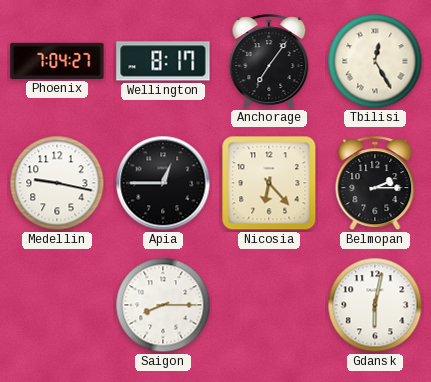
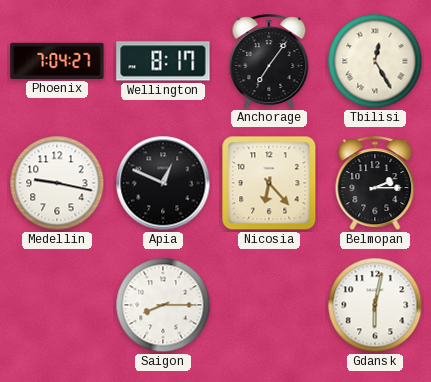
Apia: 12:45 -> 12:49 (163, 183)
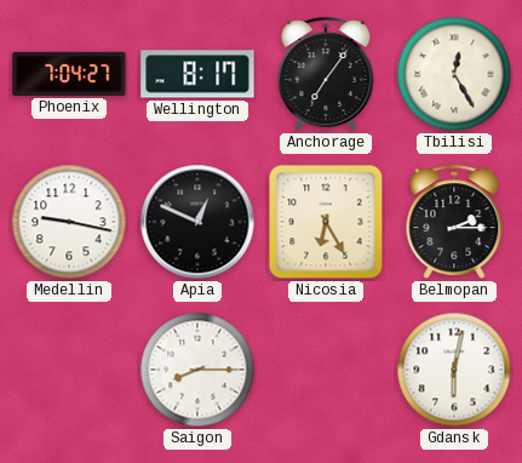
Nicosia: 6:23 -> 6:25 (326, 222)
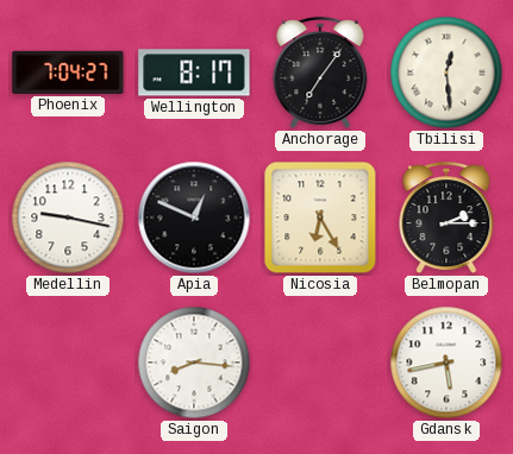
Tbilisi: 12:25 -> 12:29 (446, 72)
Saigon: 8:15 -> 8:16 (194, 362)
Gdansk: 6:02 -> 5:43 (446, 362)
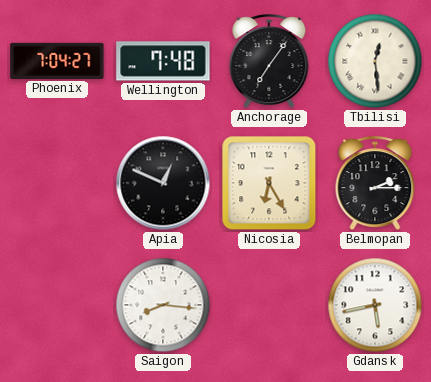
Wellington: 8:17 -> 7:48 (163, 61)
Medellin: 9:17 -> none (68, 217)
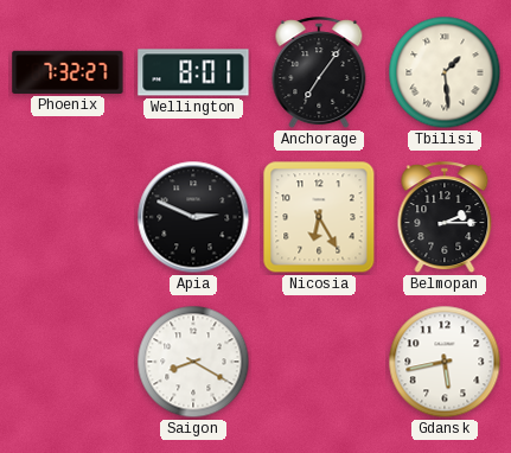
Phoenix: 7:04 -> 7:32 (68, 72)
Wellington: 7:48 -> 8:01 (193, 72)
Tbilisi: 12:29 -> 1:29 (445, 72)
Apia: 12:49 -> 2:49 (193, 217)
Saigon: 8:16 -> 8:20 (193, 362)
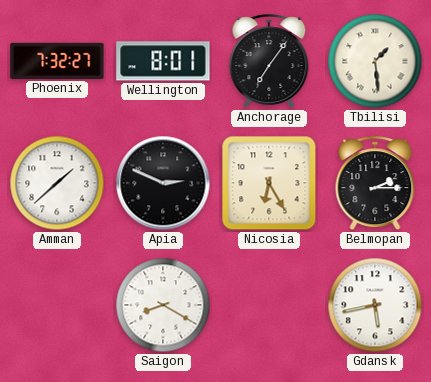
Amman: none -> 1:38 (57, 183)
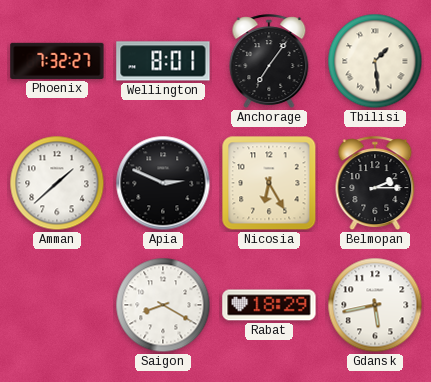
Rabat: none -> 18:29 (269, 305)
